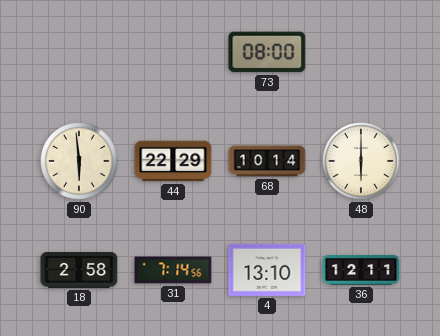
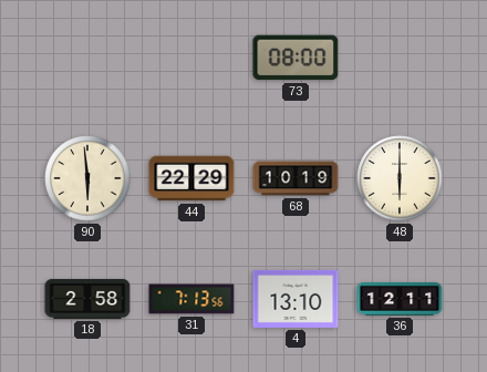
68: 10:14 -> 10:19 (296, 178)
31: 7:14 -> 7:13 (191, 299)
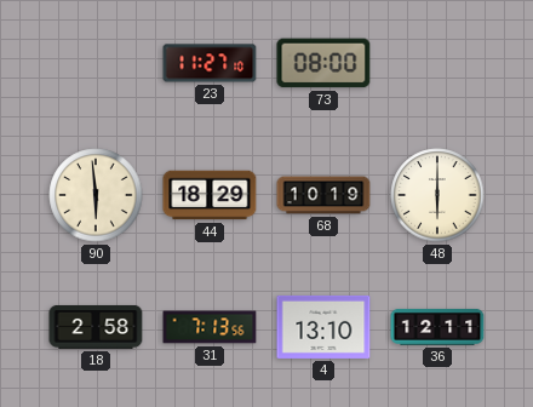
23: none -> 11:27 (210, 63)
44: 22:29 -> 18:29 (210, 195)
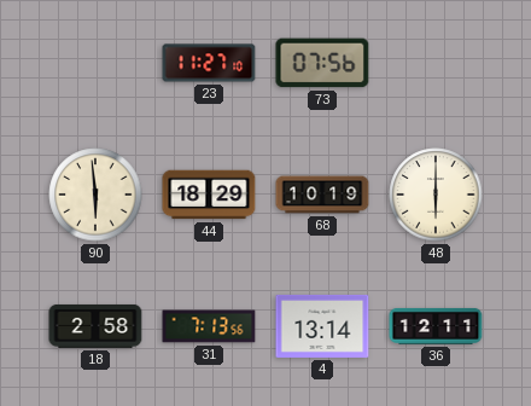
73: 08:00 -> 07:56 (322, 63)
4: 13:10 -> 13:14 (322, 326)
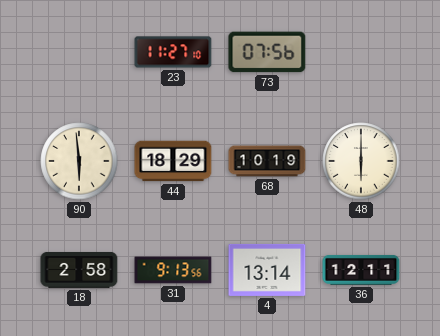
31: 7:13 -> 9:13 (173, 270)
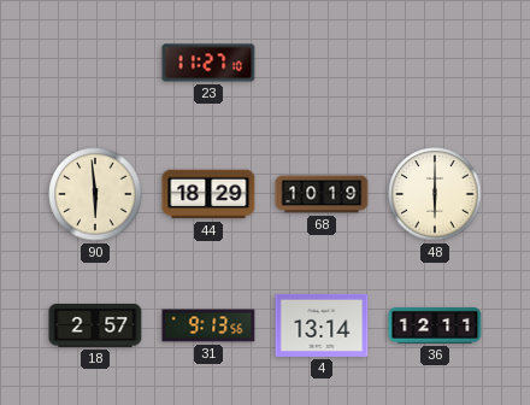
73: 07:56 -> none (267, 52)
18: 2:58 -> 2:57 (95, 325)
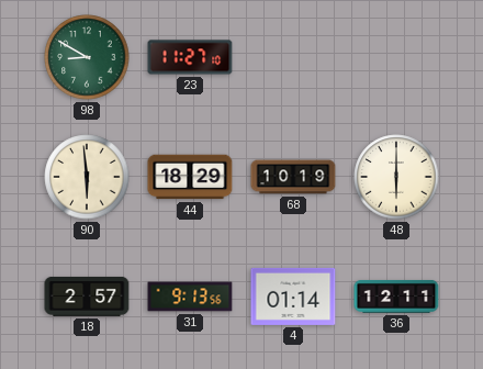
98: none -> 8:50 (87, 57)
4: 13:14 -> 01:14 (293, 297)
